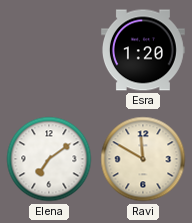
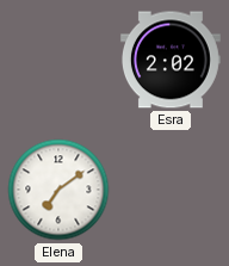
Esra: 1:20 -> 2:02 (171, 60)
Ravi: 11:50 -> none (143, 159)
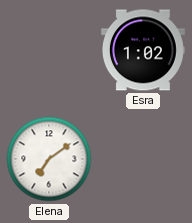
Esra: 2:02 -> 1:02 (143, 50)
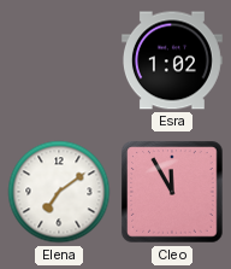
Cleo: none -> 11:55 (172, 192)
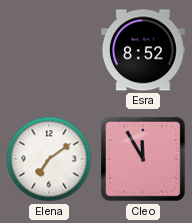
Esra: 1:02 -> 8:52 (143, 50)
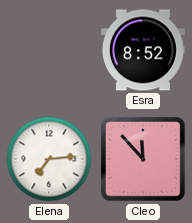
Elena: 7:09 -> 7:14 (49, 159)
Cleo: 11:55 -> 11:53 (143, 159)
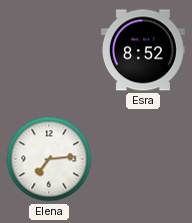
Cleo: 11:53 -> none (143, 159)
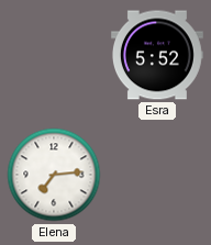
Esra: 8:52 -> 5:52 (157, 55)
